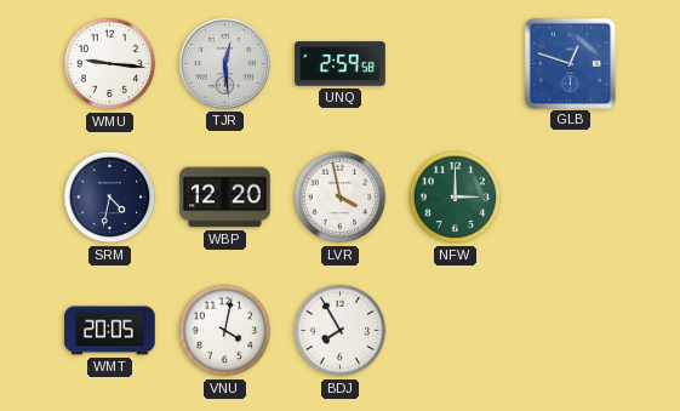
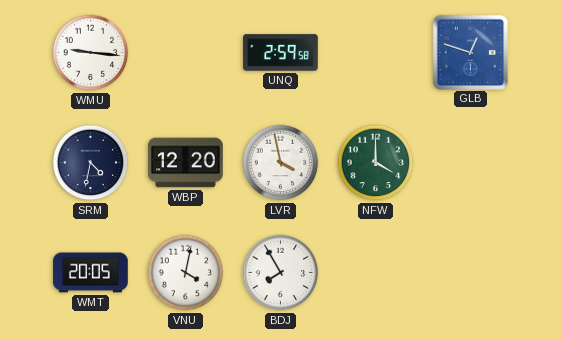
TJR: 12:29 -> none (224, 63)
NFW: 3:00 -> 4:00 (376, 163)
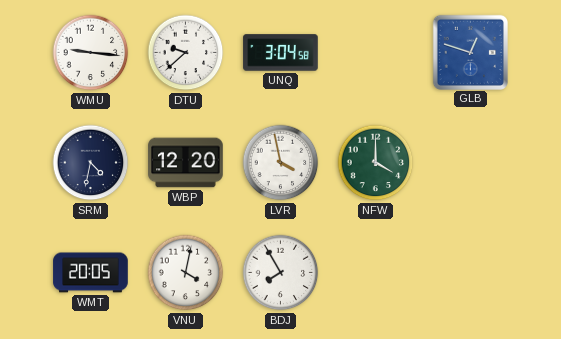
DTU: none -> 9:38 (186, 53)
UNQ: 2:59 -> 3:04 (281, 53)
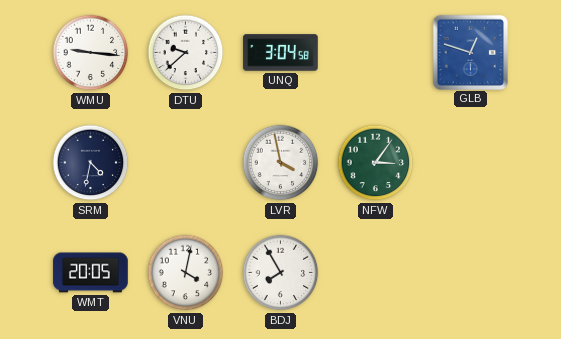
WBP: 12:20 -> none (186, 163)
NFW: 4:00 -> 3:06 (376, 163)
